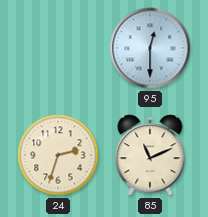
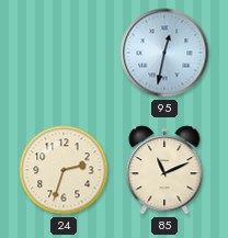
95: 12:30 -> 12:32 (164, 53)
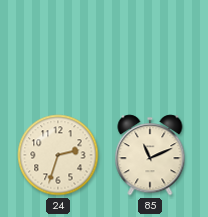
95: 12:32 -> none (164, 53)
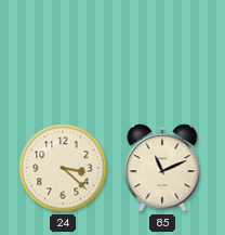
24: 2:33 -> 3:22 (63, 168)
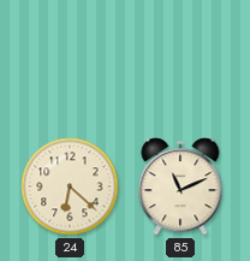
24: 3:22 -> 6:22 (70, 186)
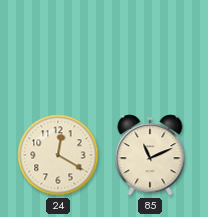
24: 6:22 -> 12:20 (58, 155)
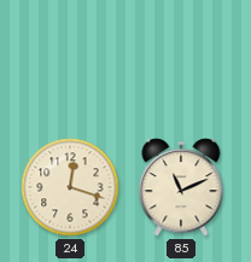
24: 12:20 -> 12:18 (70, 187)
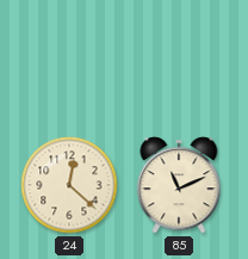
24: 12:18 -> 12:22 (69, 185)
